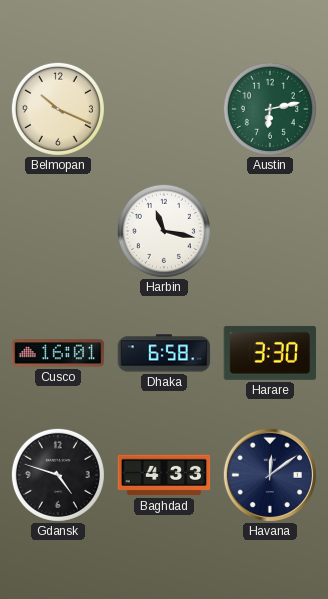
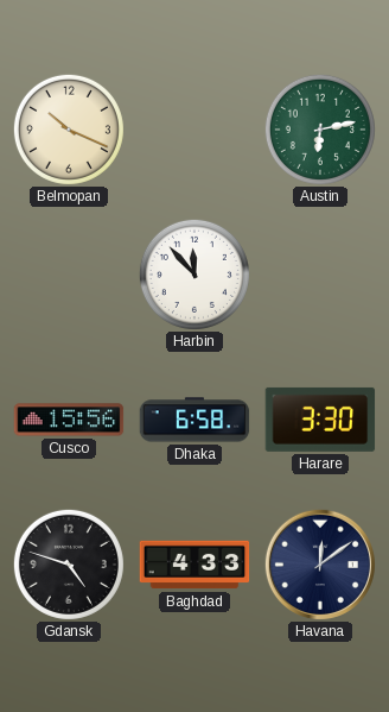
Harbin: 11:17 -> 11:53 (194, 275)
Cusco: 16:01 -> 15:56 (69, 420)
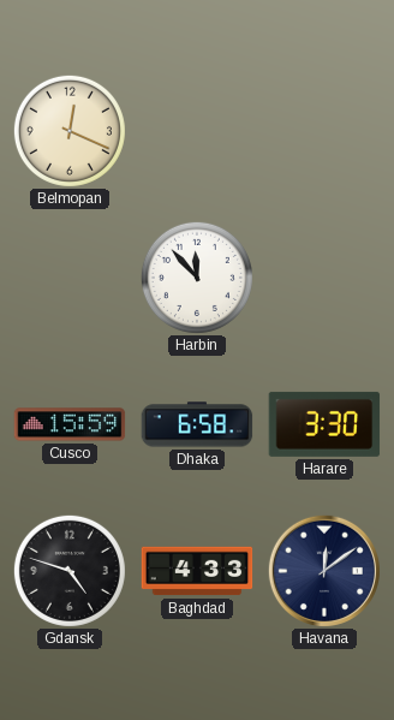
Belmopan: 10:19 -> 12:19 (70, 131)
Austin: 6:13 -> none (320, 130)
Cusco: 15:56 -> 15:59 (70, 424)
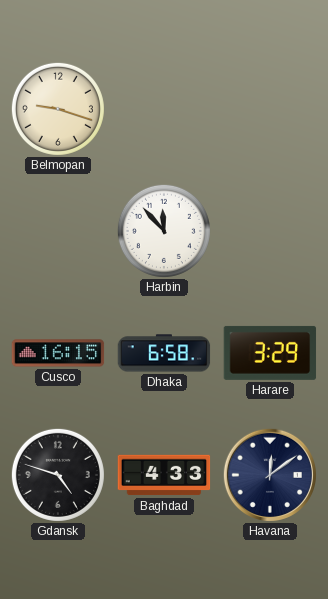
Belmopan: 12:19 -> 9:18 (58, 109)
Cusco: 15:59 -> 16:15 (58, 353)
Harare: 3:30 -> 3:29 (270, 353)
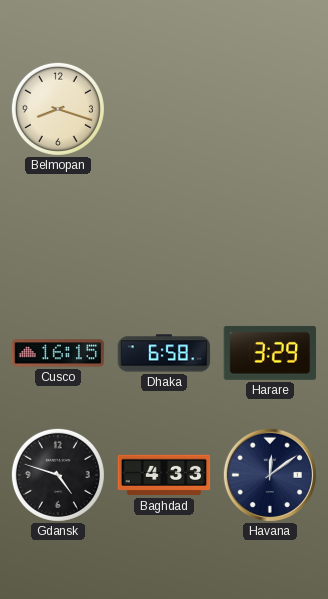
Belmopan: 9:18 -> 8:18 (58, 109)
Harbin: 11:53 -> none (164, 231)
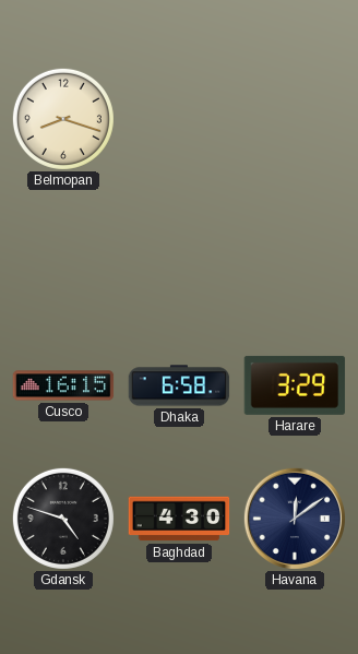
Baghdad: 4:33 -> 4:30 (179, 519)
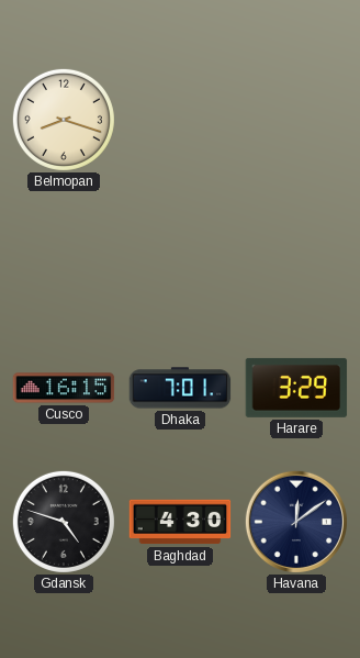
Dhaka: 6:58 -> 7:01 (180, 388)
